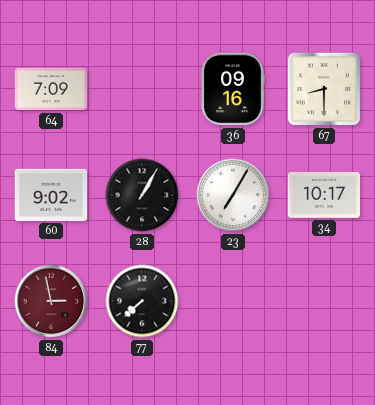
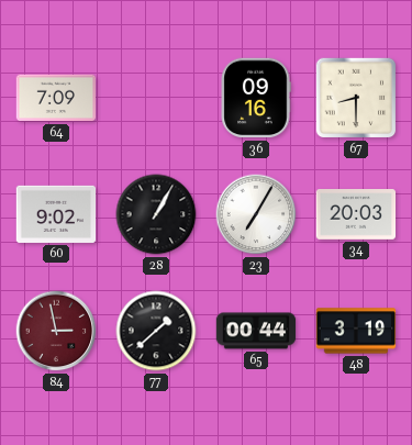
34: 10:17 -> 20:03 (356, 215)
77: 7:38 -> 1:38 (156, 331)
65: none -> 00:44 (256, 331)
48: none -> 3:19 (356, 331)
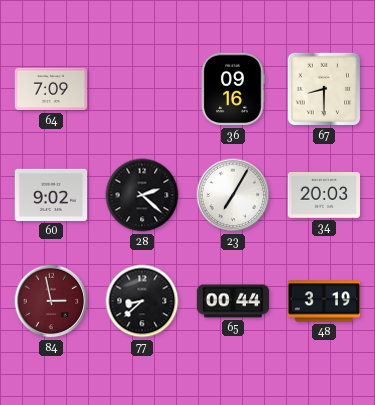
28: 1:05 -> 2:22 (142, 195)
77: 1:38 -> 8:38 (142, 301)
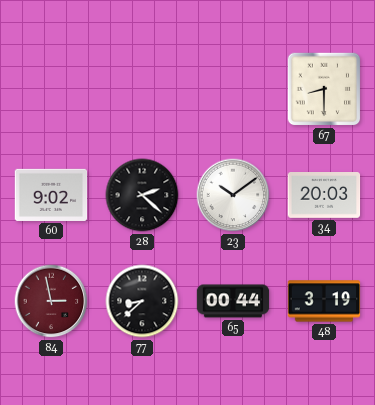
64: 7:09 -> none (51, 89)
36: 09:16 -> none (233, 89)
23: 7:05 -> 10:09 (233, 195)
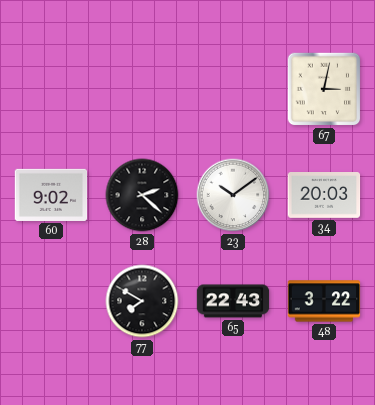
67: 8:30 -> 3:02 (324, 89)
84: 2:58 -> none (51, 301)
77: 8:38 -> 7:50 (142, 301)
65: 00:44 -> 22:43 (233, 301)
48: 3:19 -> 3:22 (324, 301)
